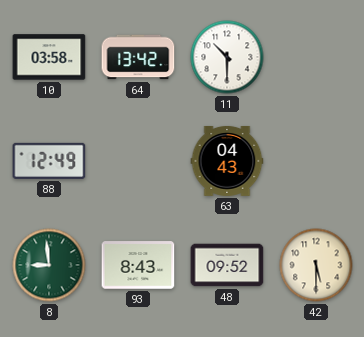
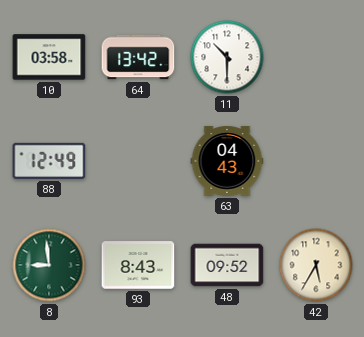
42: 5:30 -> 5:35 (316, 265)
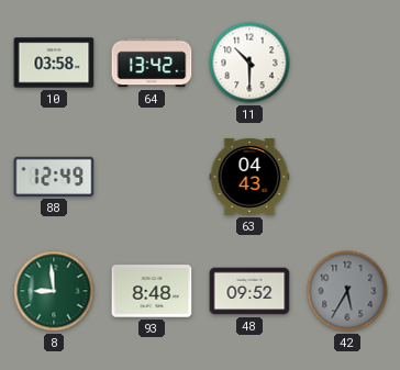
93: 8:43 -> 8:48 (152, 291)
42 dial: cream -> grey (347, 291)
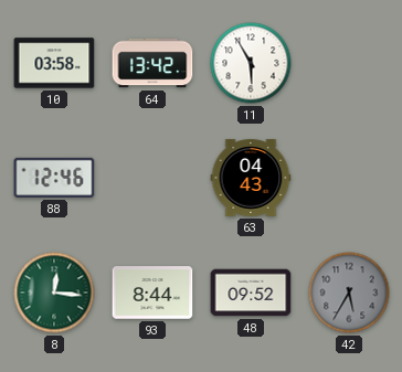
11: 10:30 -> 5:55 (251, 63)
88: 12:49 -> 12:46 (54, 178)
8: 8:59 -> 12:16 (54, 293)
93: 8:48 -> 8:44 (152, 293)
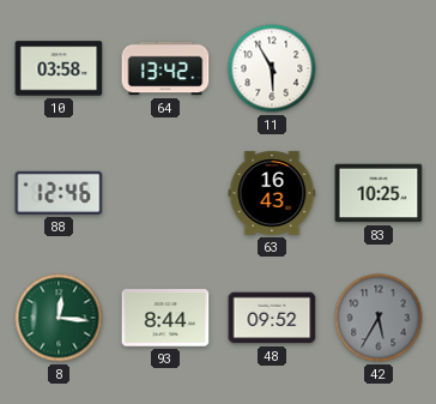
63: 04:43 -> 16:43 (272, 193)
83: none -> 10:25 (379, 193)
